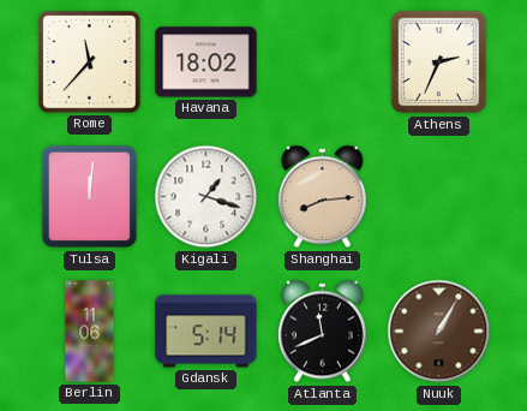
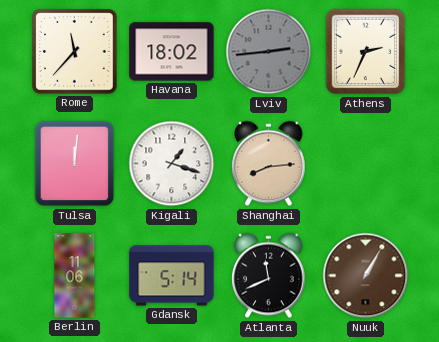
Lviv: none -> 2:44 (269, 52)
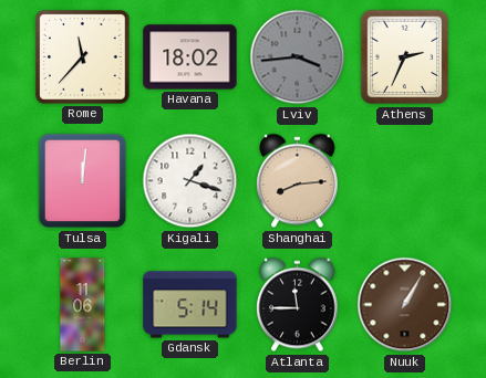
Lviv: 2:44 -> 3:44 (298, 57)
Atlanta: 11:41 -> 11:45 (298, 305)
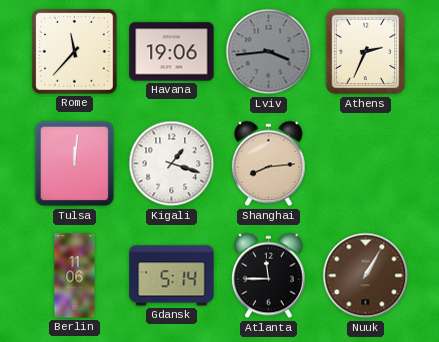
Havana: 18:02 -> 19:06 (172, 52)
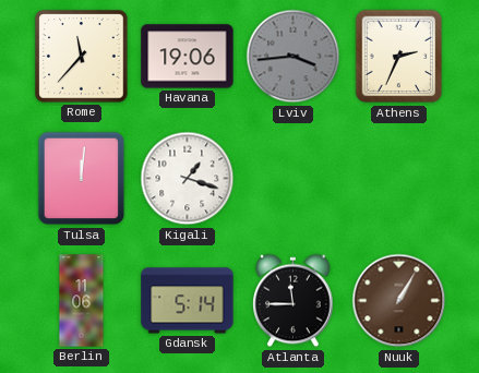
Shanghai: 8:14 -> none (269, 164)
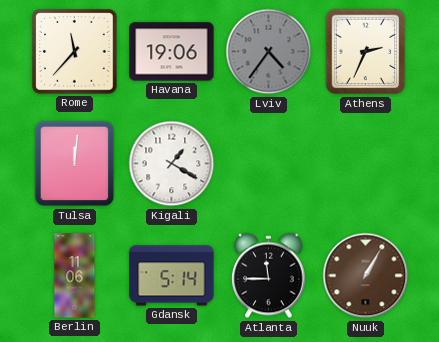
Lviv: 3:44 -> 4:36 (269, 52)
Kigali: 1:18 -> 1:20 (172, 164)
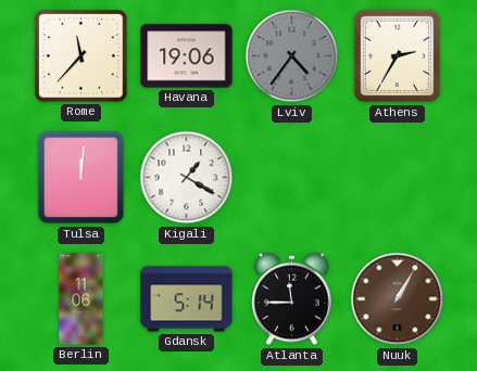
Athens: 2:34 -> 2:35 (398, 56)
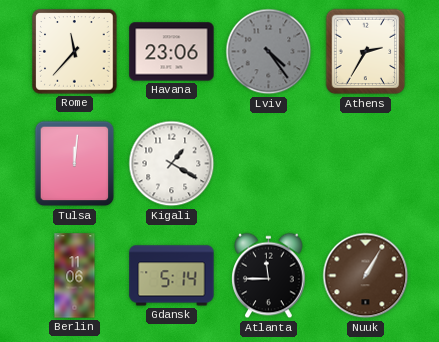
Havana: 19:06 -> 23:06 (172, 52)
Lviv: 4:36 -> 4:24 (269, 52)
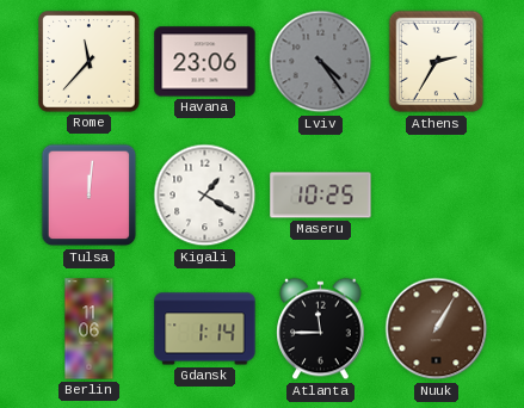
Maseru: none -> 10:25 (321, 196)
Gdansk: 5:14 -> 1:14 (205, 329)
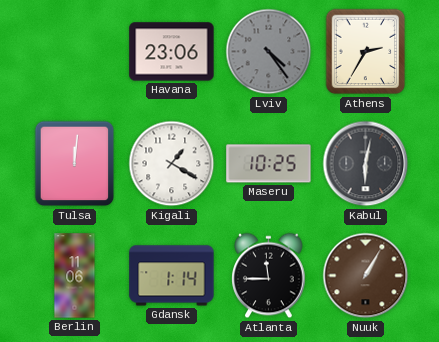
Rome: 11:37 -> none (90, 62)
Kabul: none -> 6:02 (366, 164)
